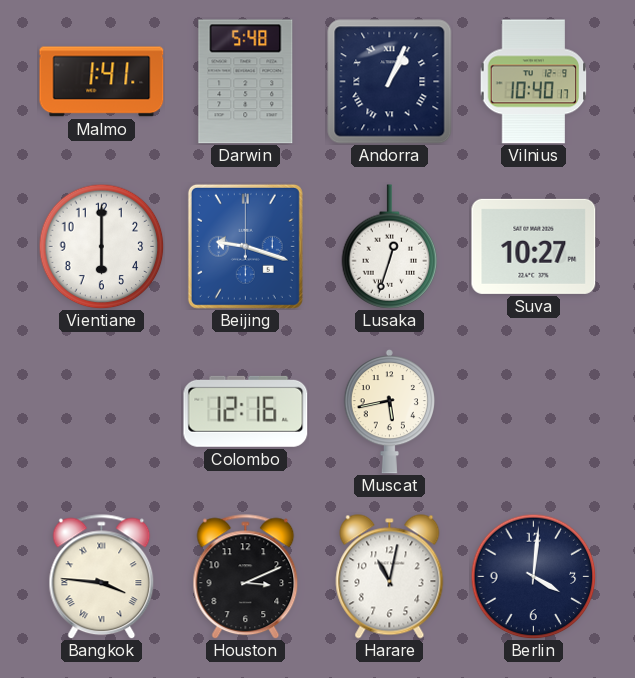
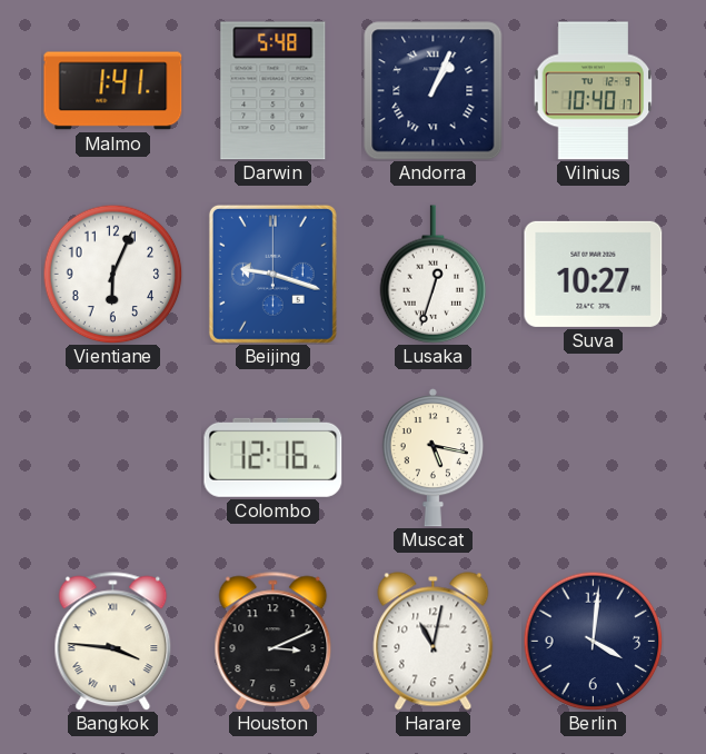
Vientiane: 6:00 -> 6:04 (112, 274)
Muscat: 5:43 -> 5:17 (432, 458)
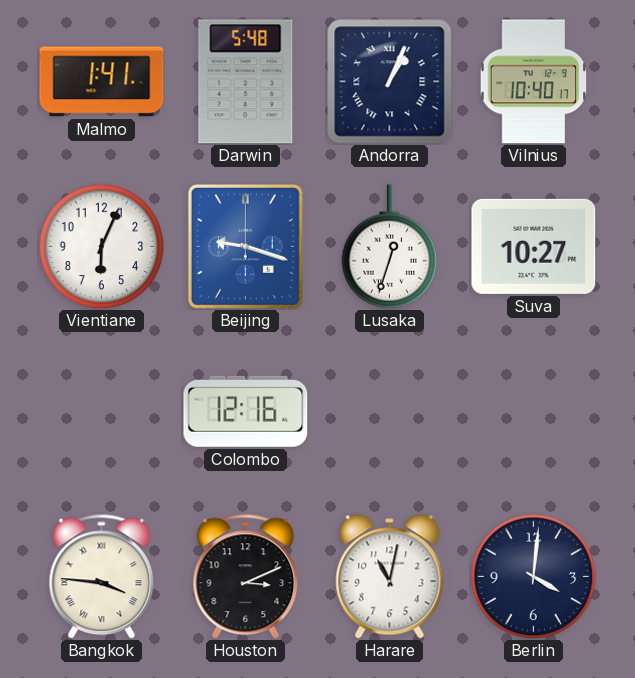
Muscat: 5:17 -> none (432, 458)
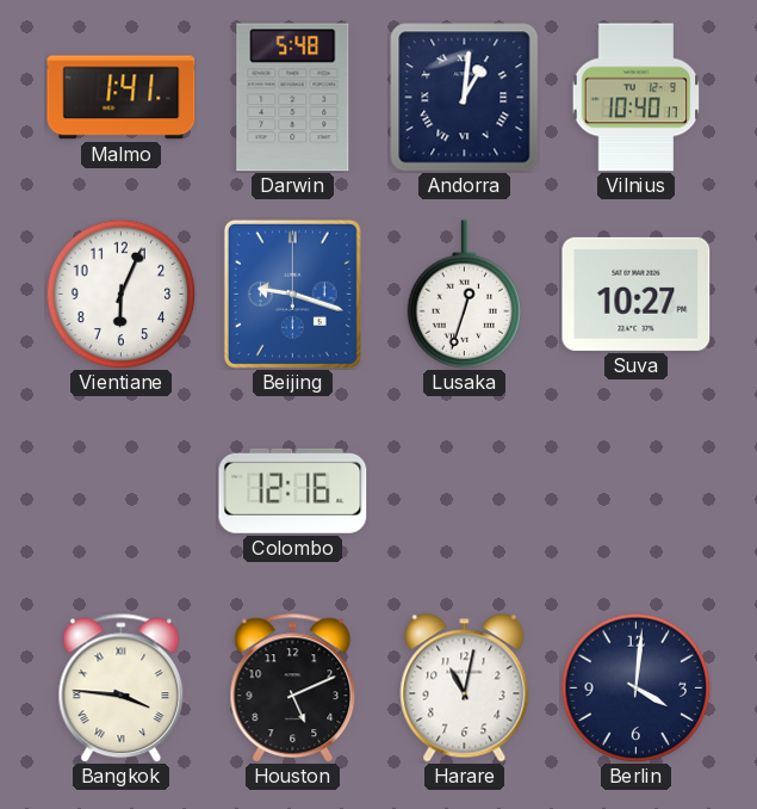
Andorra: 1:04 -> 1:01 (465, 98)
Houston: 3:11 -> 5:11 (293, 688)
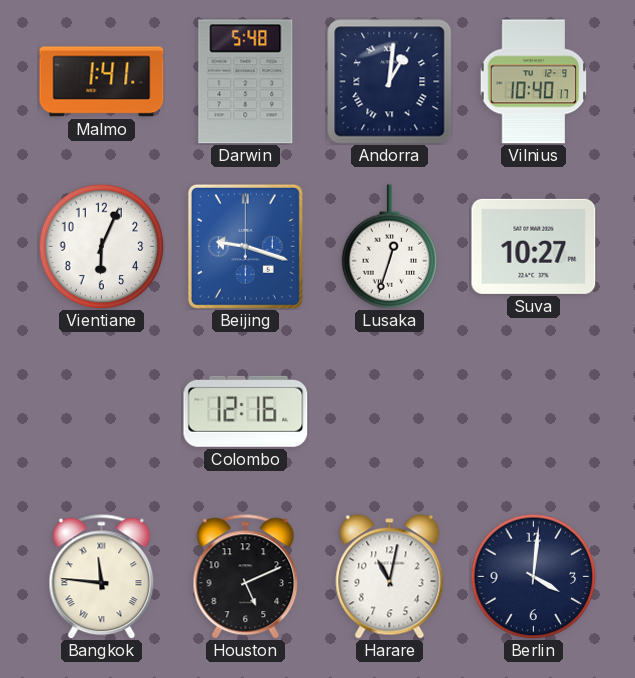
Bangkok: 3:46 -> 11:46 (102, 577)
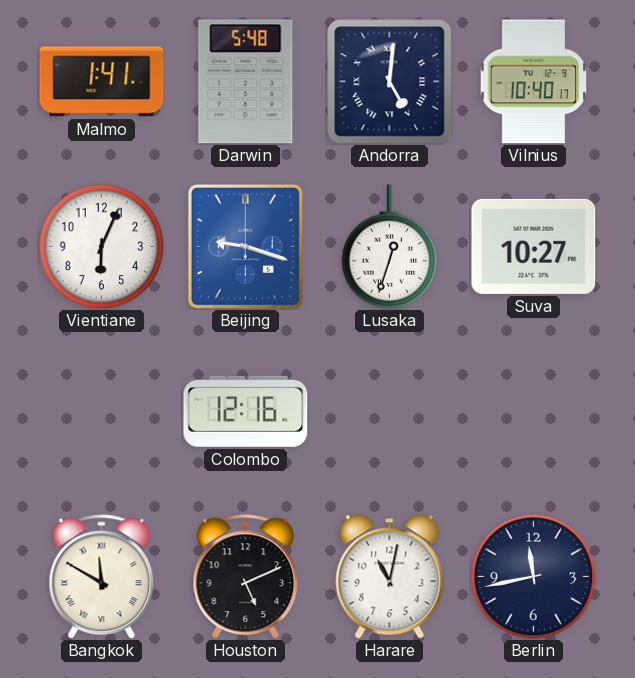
Andorra: 1:01 -> 5:01 (390, 82)
Bangkok: 11:46 -> 11:50 (102, 577)
Berlin: 4:01 -> 11:43 (533, 576)
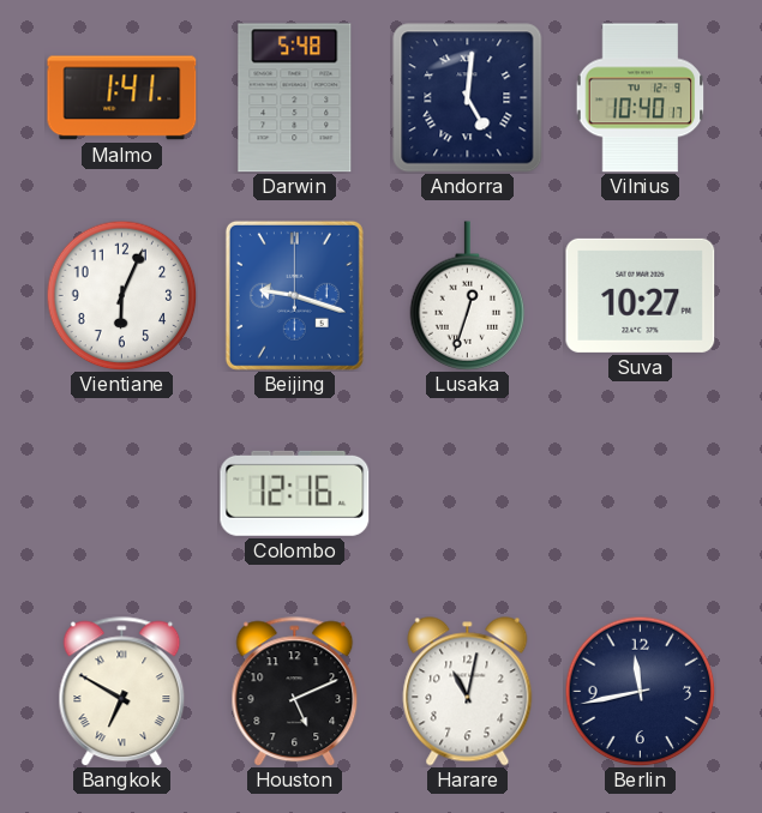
Bangkok: 11:50 -> 6:50 (122, 692)
